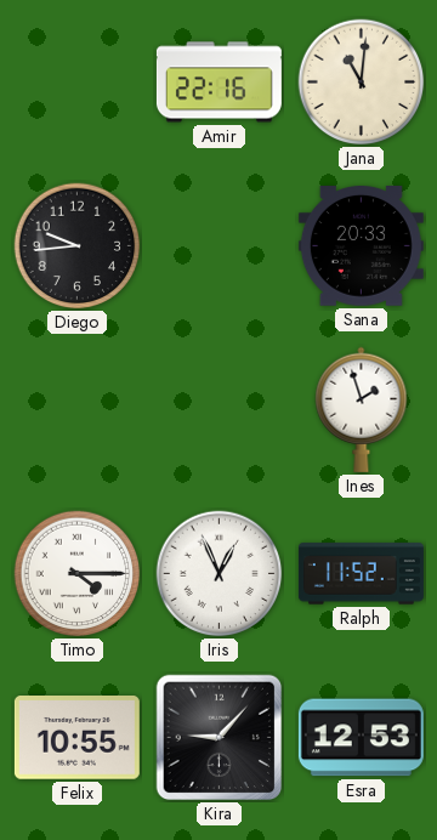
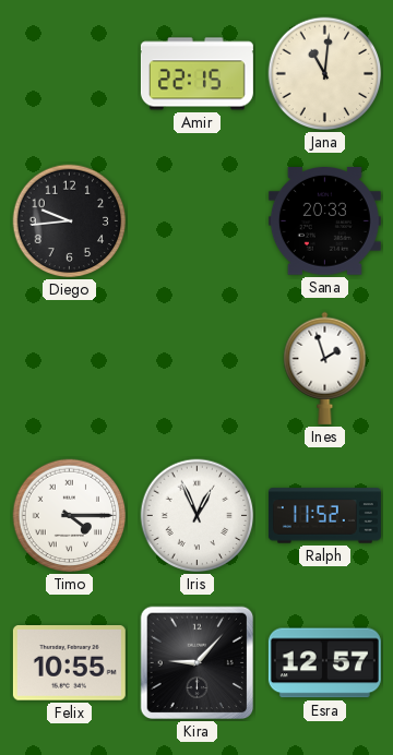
Amir: 22:16 -> 22:15 (196, 74)
Esra: 12:53 -> 12:57 (324, 663)
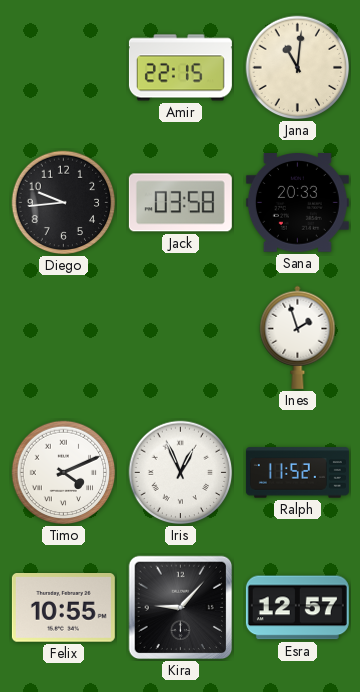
Jack: none -> 03:58 (180, 203)
Timo: 4:15 -> 4:11 (64, 473)
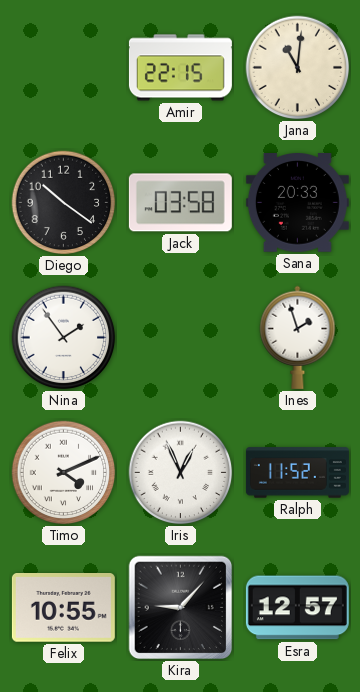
Diego: 9:44 -> 10:21 (64, 203)
Nina: none -> 1:54 (64, 338)
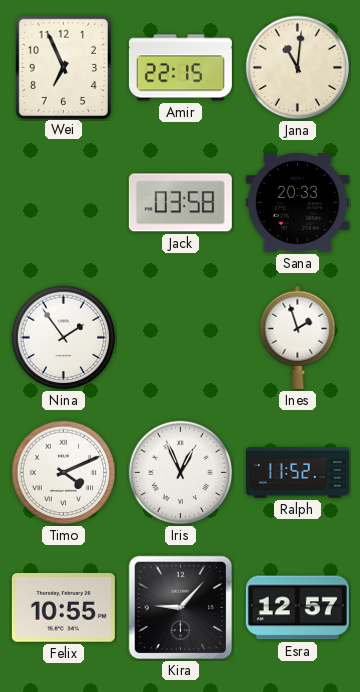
Wei: none -> 6:56 (63, 67)
Diego: 10:21 -> none (64, 203)
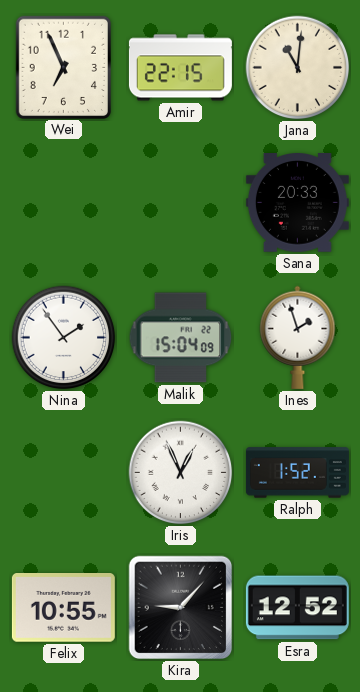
Jack: 03:58 -> none (180, 203)
Malik: none -> 15:04 (181, 338)
Timo: 4:11 -> none (64, 473)
Ralph: 11:52 -> 1:52 (297, 473)
Esra: 12:57 -> 12:52 (297, 608)
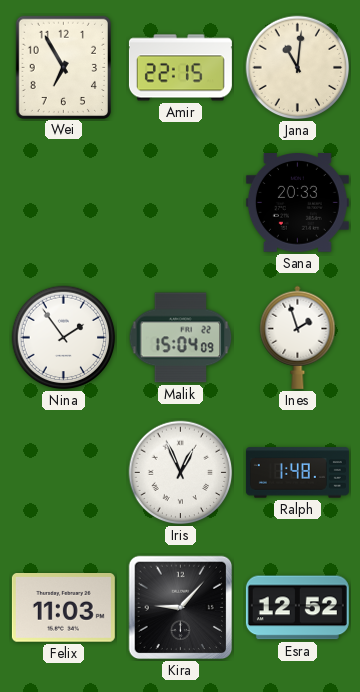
Wei: 6:56 -> 6:55 (63, 67)
Ralph: 1:52 -> 1:48 (297, 473)
Felix: 10:55 -> 11:03 (63, 608)
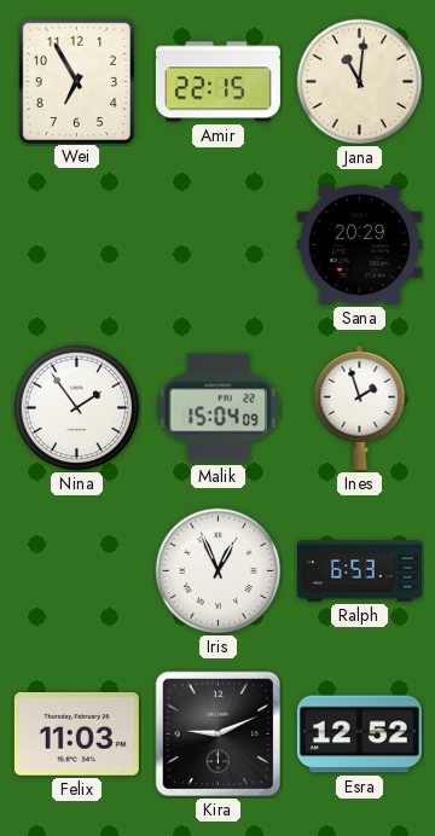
Sana: 20:33 -> 20:29 (359, 245)
Ralph: 1:48 -> 6:53 (359, 571)
Kira: 9:07 -> 9:11 (219, 735)
